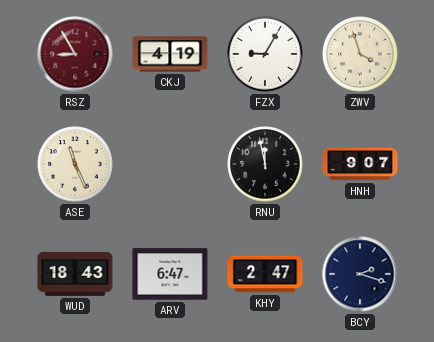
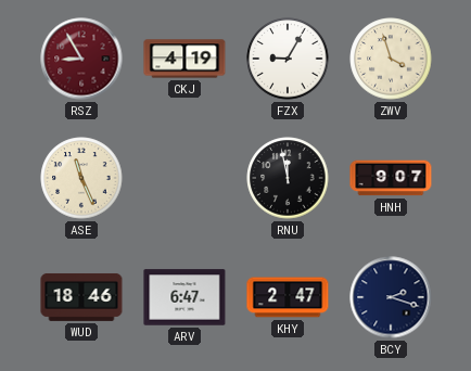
WUD: 18:43 -> 18:46 (81, 297)
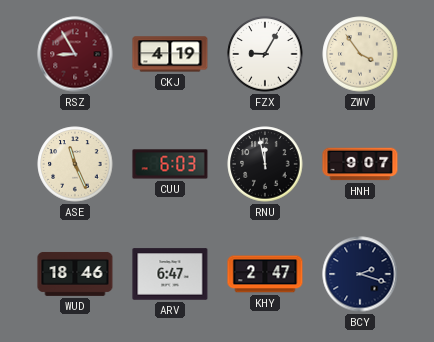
ZWV: 3:57 -> 3:54 (360, 54)
CUU: none -> 6:03 (170, 164)
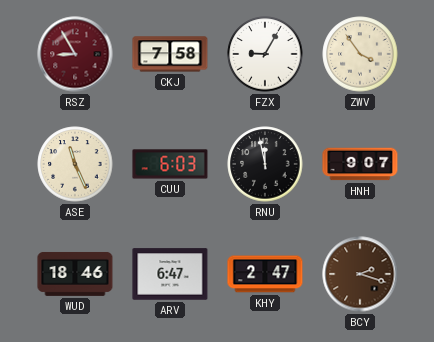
CKJ: 4:19 -> 7:58 (170, 54)
BCY dial: navy -> brown (360, 274)
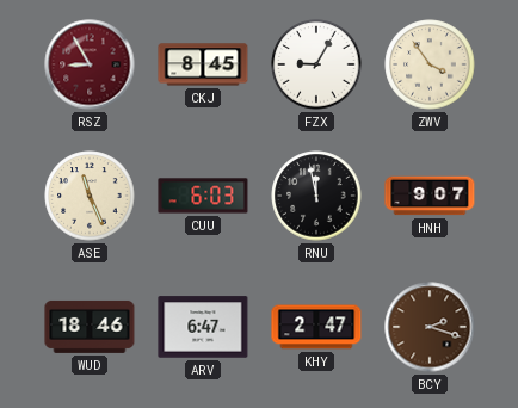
CKJ: 7:58 -> 8:45 (203, 64)
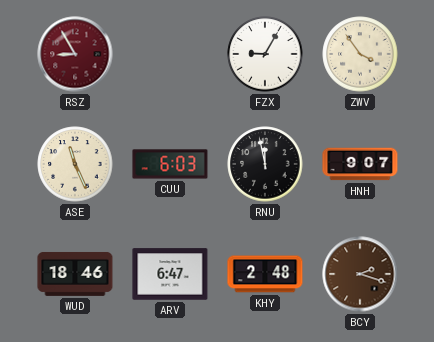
CKJ: 8:45 -> none (203, 64)
KHY: 2:47 -> 2:48 (265, 274)
